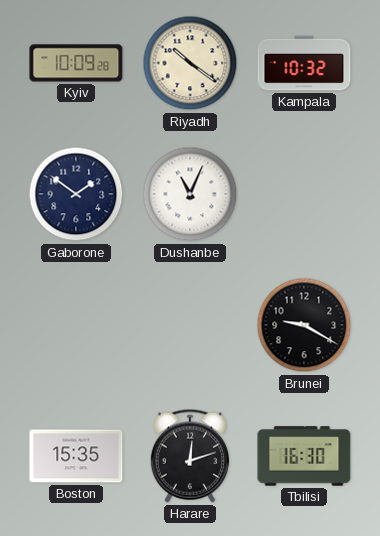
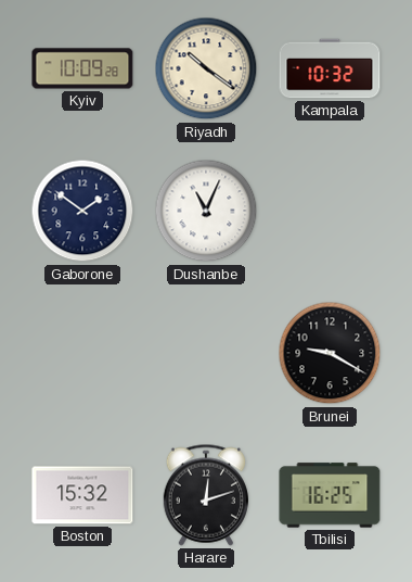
Boston: 15:35 -> 15:32 (82, 495)
Tbilisi: 16:30 -> 16:25 (330, 495)
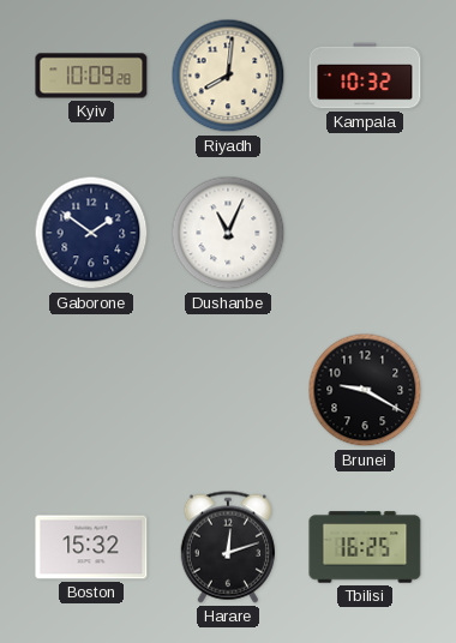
Riyadh: 10:21 -> 8:01 (228, 76)
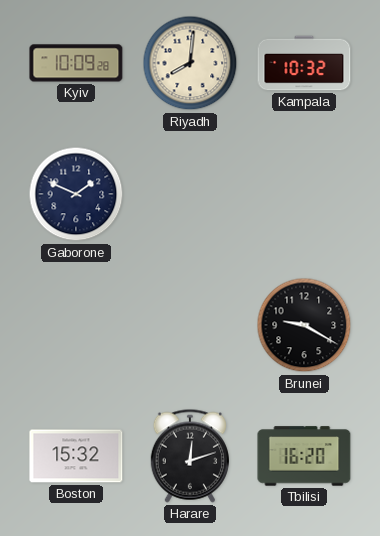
Gaborone: 1:51 -> 1:49 (76, 194)
Dushanbe: 11:04 -> none (228, 233)
Tbilisi: 16:25 -> 16:20 (304, 456)
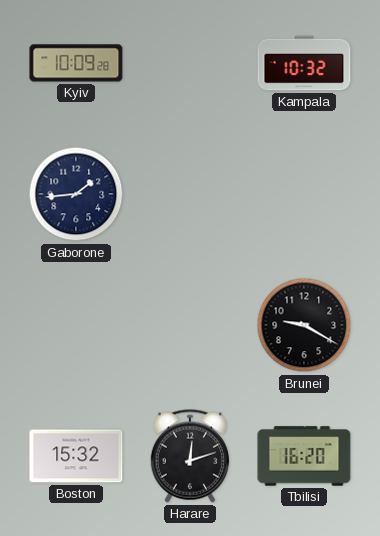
Riyadh: 8:01 -> none (190, 63)
Gaborone: 1:49 -> 1:44 (76, 194)
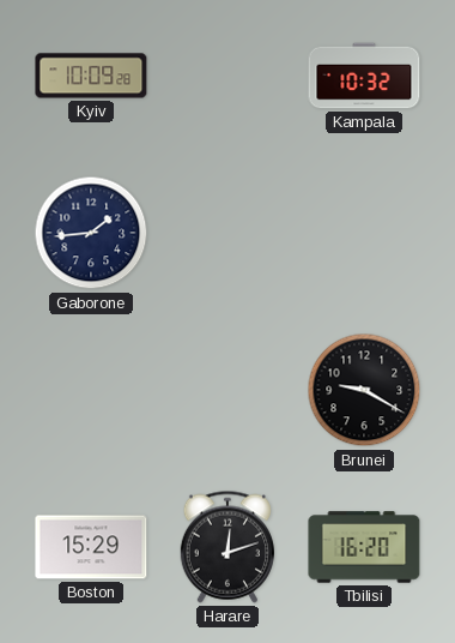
Boston: 15:32 -> 15:29 (91, 547)
